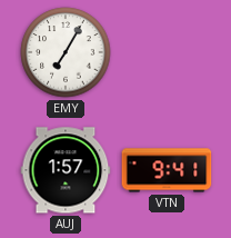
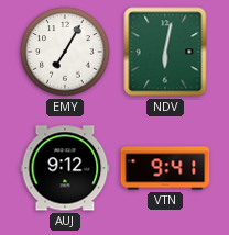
NDV: none -> 6:02 (165, 52)
AUJ: 1:57 -> 9:12 (65, 168)
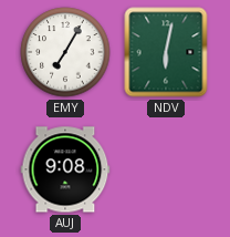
AUJ: 9:12 -> 9:08 (65, 169)
VTN: 9:41 -> none (165, 168)
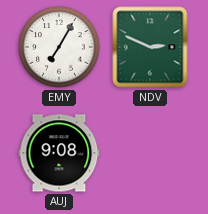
NDV: 6:02 -> 2:49 (150, 47)
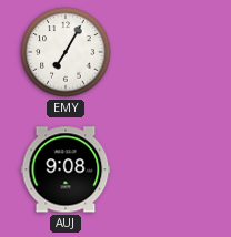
NDV: 2:49 -> none (150, 47)
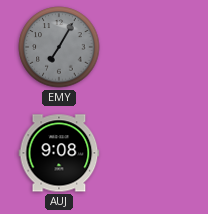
EMY dial: white -> grey (59, 47)
